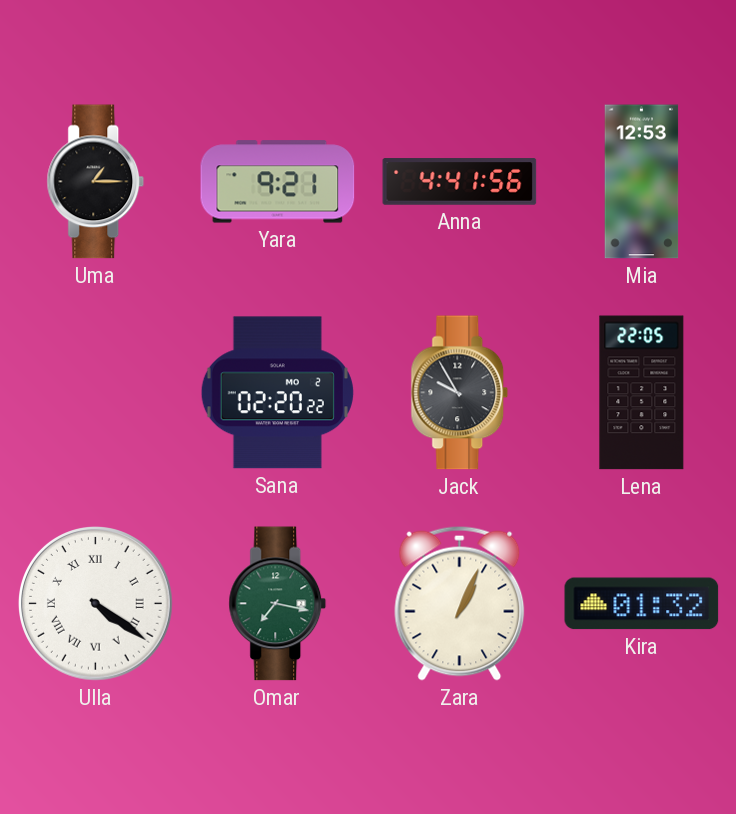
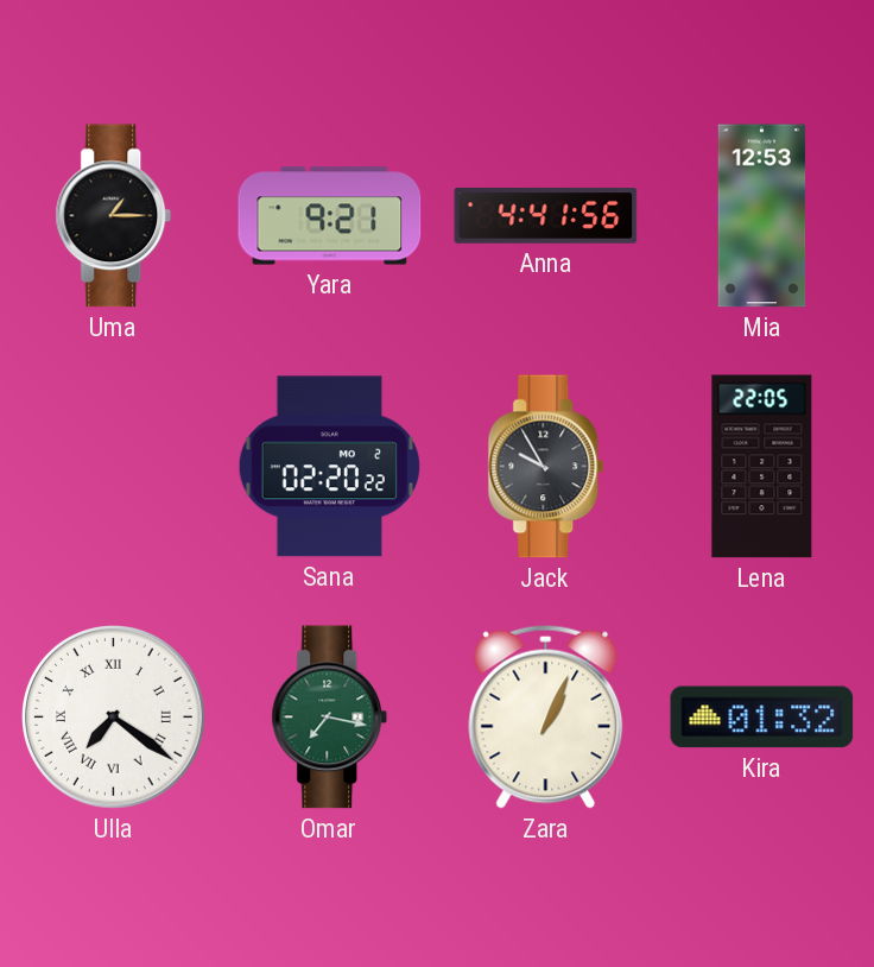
Ulla: 4:21 -> 7:21 (114, 718)
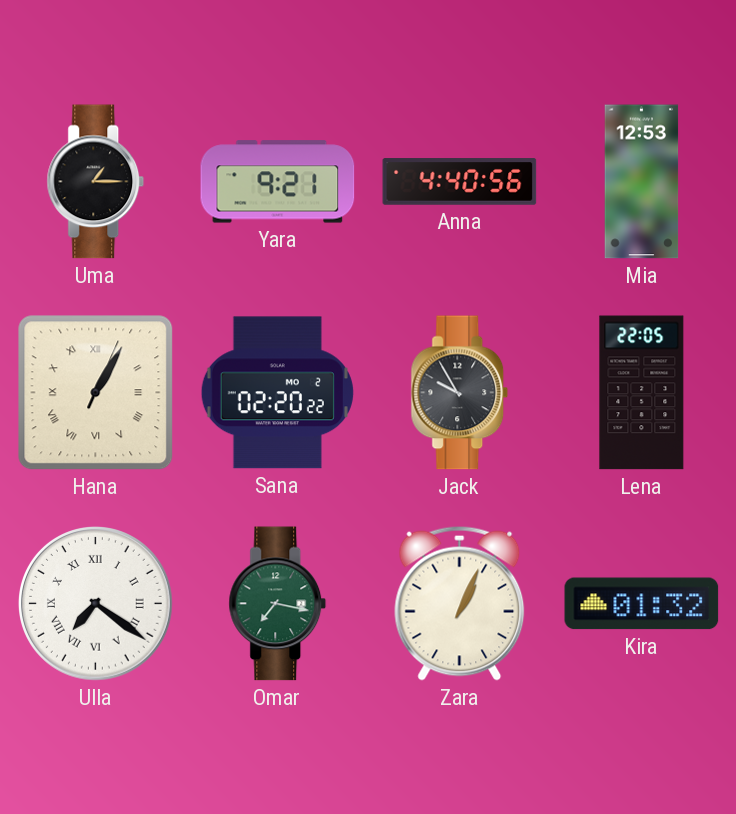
Anna: 4:41 -> 4:40 (460, 182)
Hana: none -> 1:05 (96, 393)
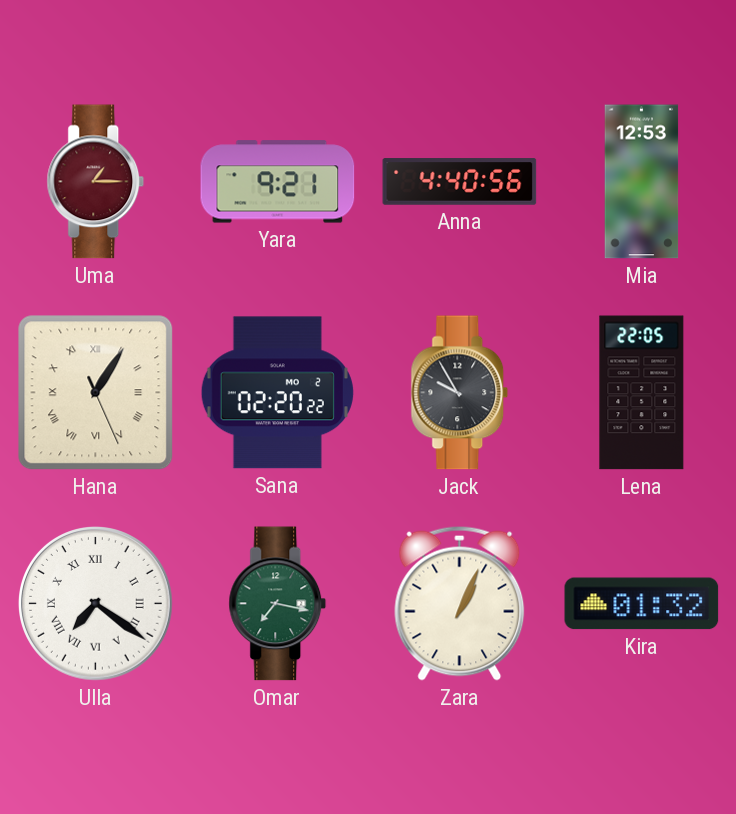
Uma dial: black -> burgundy (96, 182)
Hana: 1:05:04 -> 1:05:26 (96, 393)
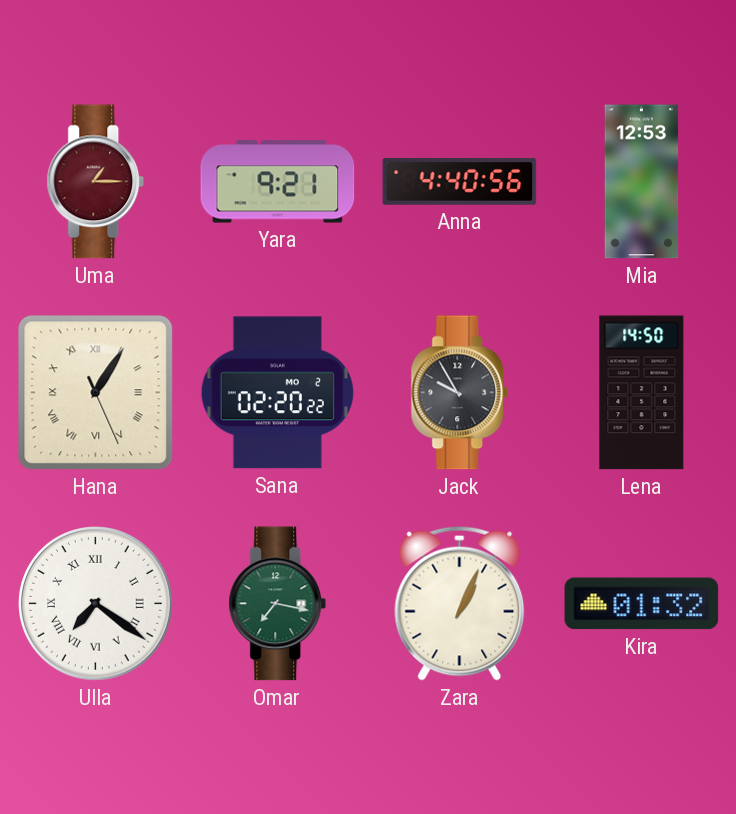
Lena: 22:05 -> 14:50 (642, 393)
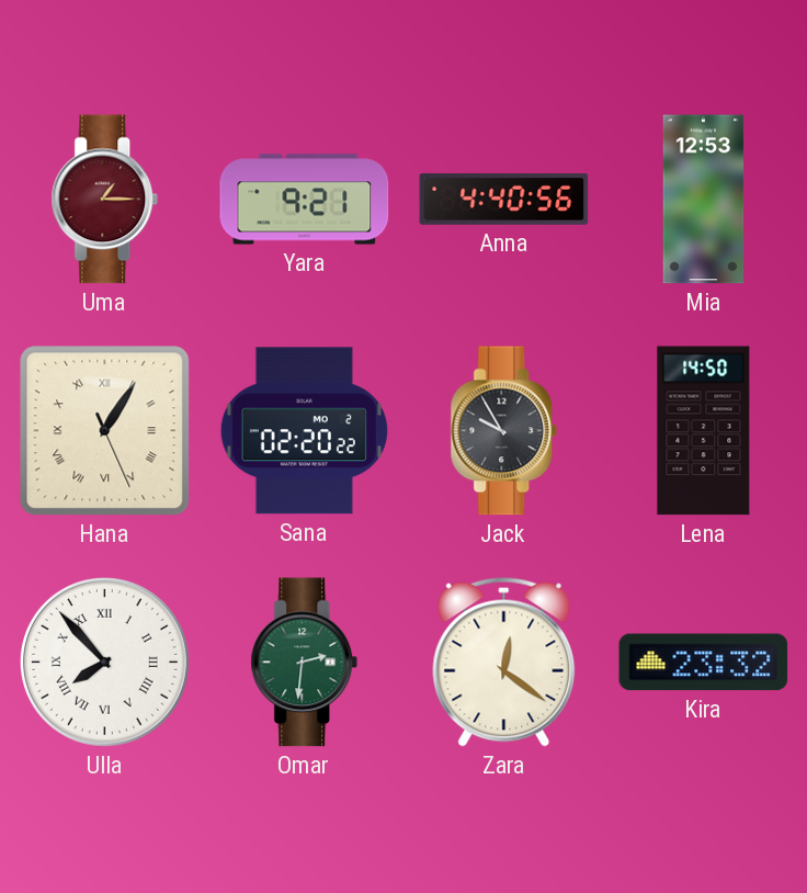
Ulla: 7:21 -> 7:53 (105, 663)
Omar: 7:17 -> 2:31 (305, 663)
Zara: 1:04 -> 12:21 (504, 662)
Kira: 01:32 -> 23:32 (704, 663)
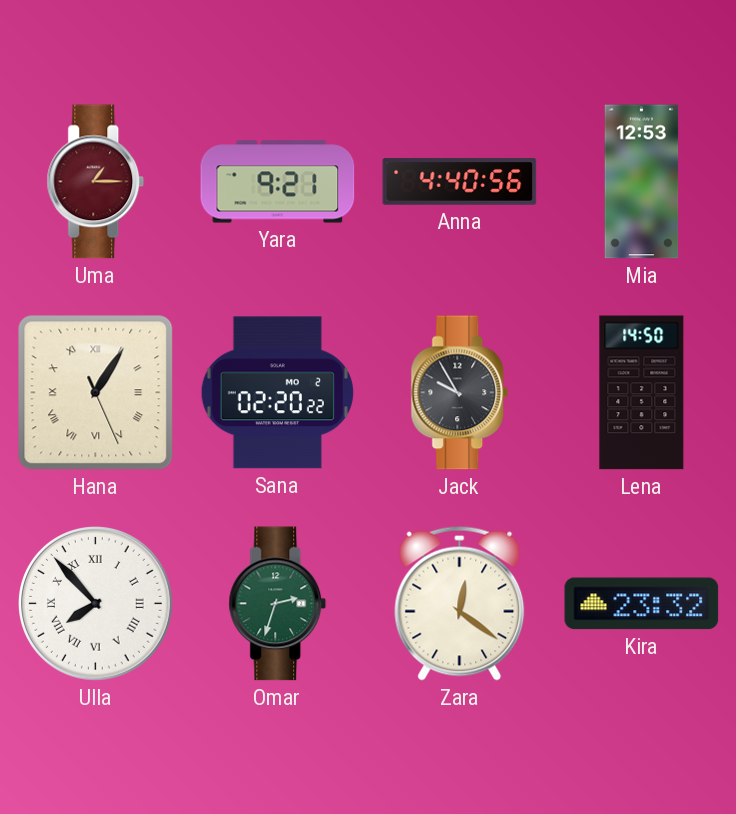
Omar: 2:31 -> 2:33 (278, 604)
